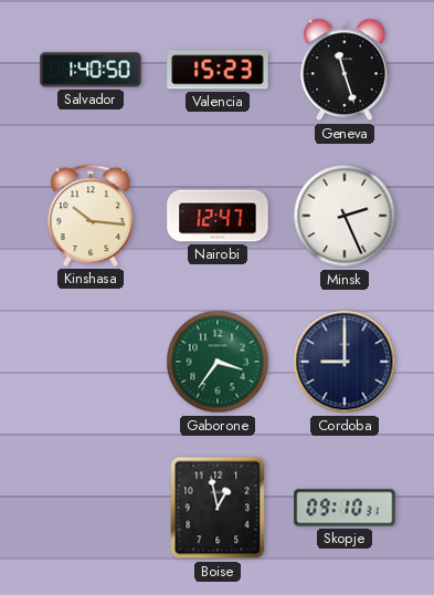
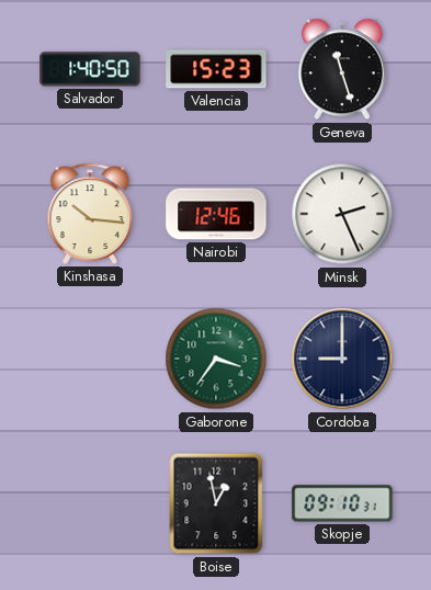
Nairobi: 12:47 -> 12:46 (216, 214)
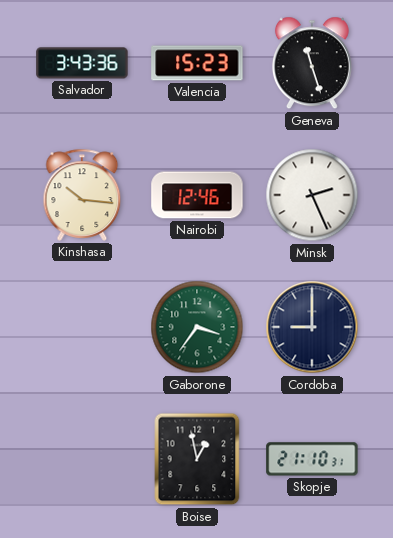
Salvador: 1:40 -> 3:43 (82, 63)
Skopje: 09:10 -> 21:10 (312, 459)
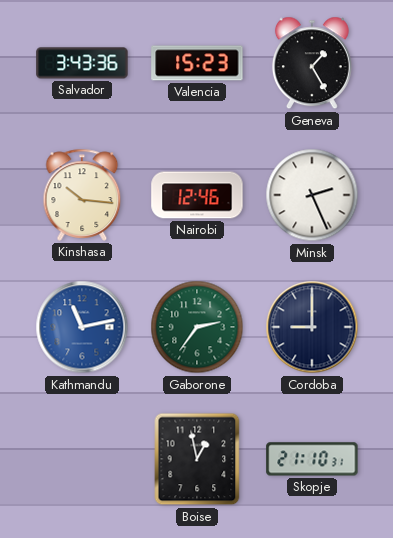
Geneva: 11:27 -> 1:25 (312, 63)
Kathmandu: none -> 11:13 (82, 327)
Gaborone: 3:36 -> 2:36 (197, 327)
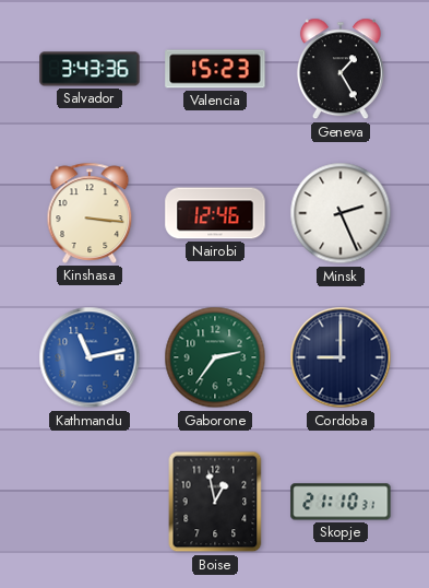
Kinshasa: 10:16 -> 3:16 (90, 213)
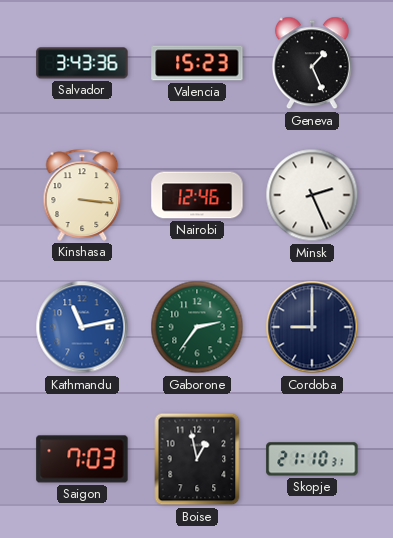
Geneva: 1:25 -> 1:26 (312, 63)
Saigon: none -> 7:03 (82, 459)
